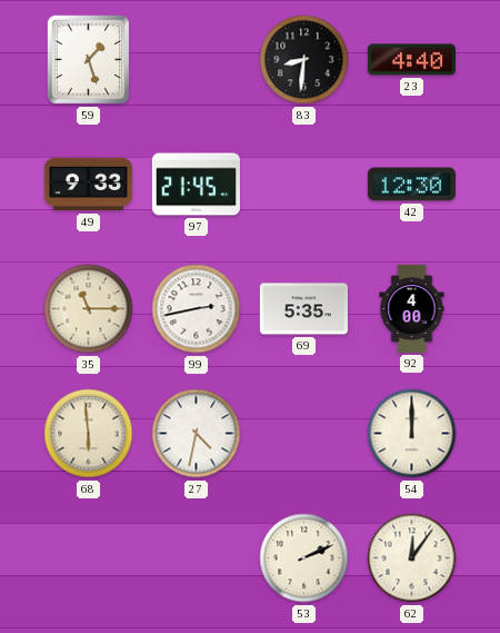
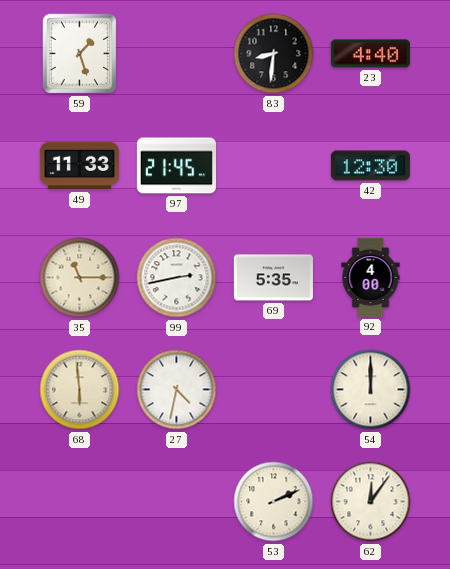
49: 9:33 -> 11:33 (79, 166)
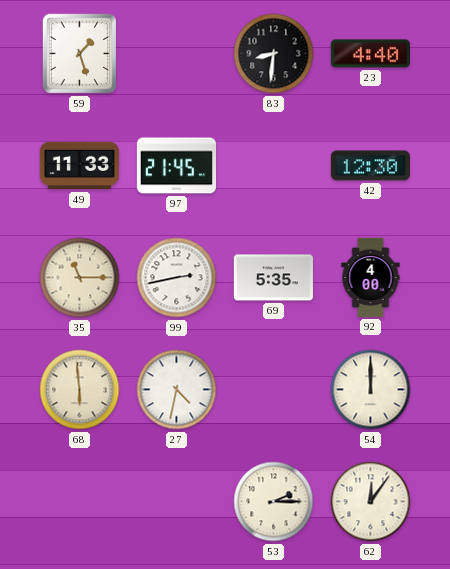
53: 2:11 -> 2:15 (274, 502)
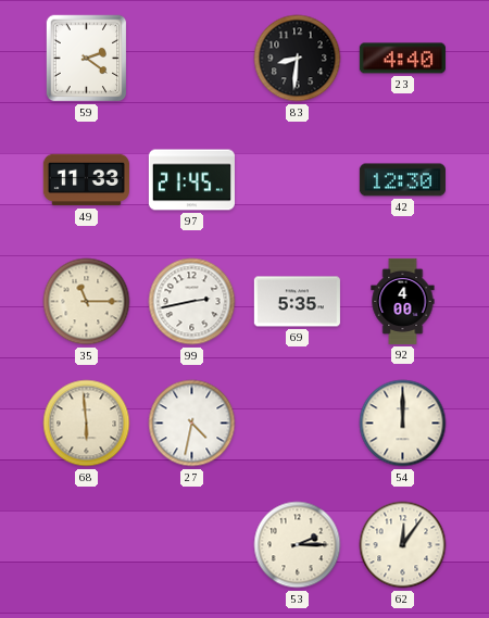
59: 1:27 -> 2:21 (87, 59)
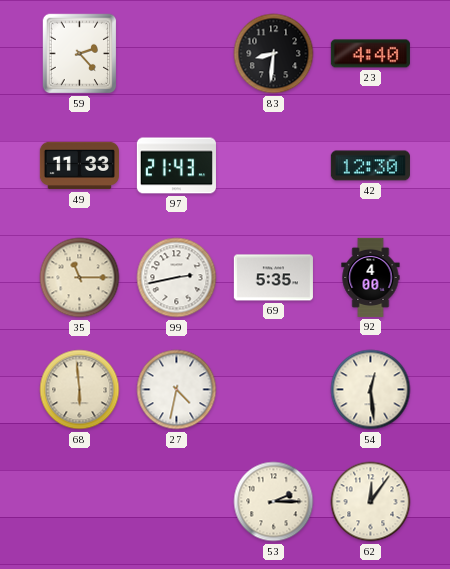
59: 2:21 -> 2:23 (80, 54)
97: 21:45 -> 21:43 (176, 166)
54: 12:00 -> 12:29 (371, 390)
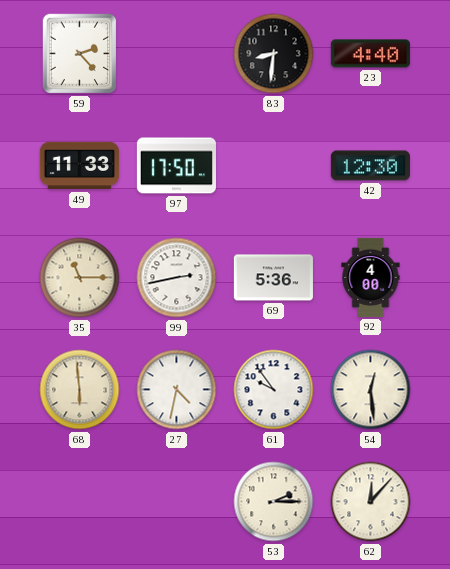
97: 21:43 -> 17:50 (176, 166)
69: 5:35 -> 5:36 (273, 278)
61: none -> 9:54 (274, 390)
62: 12:06 -> 12:07 (371, 502)
